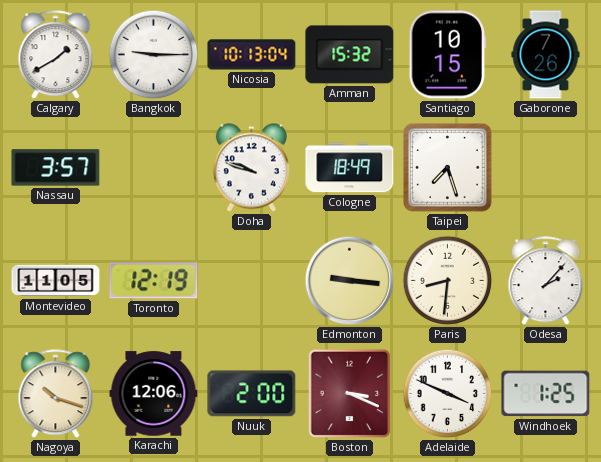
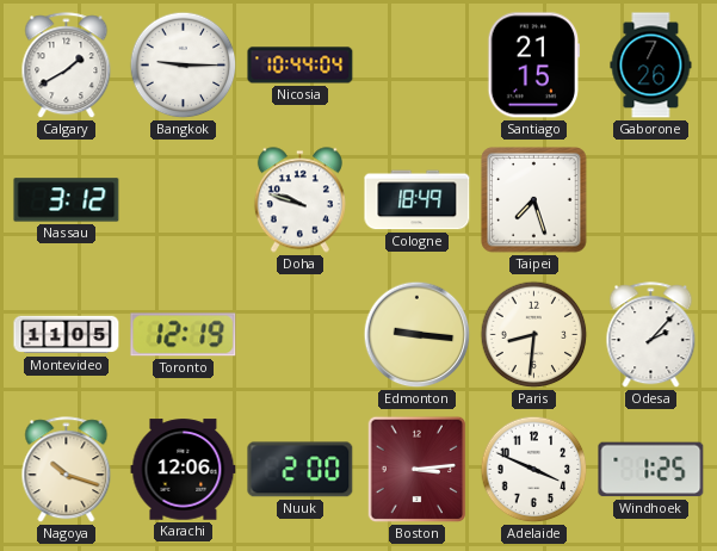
Nicosia: 10:13 -> 10:44 (301, 66)
Amman: 15:32 -> none (350, 55)
Santiago: 10:15 -> 21:15 (534, 66)
Nassau: 3:57 -> 3:12 (67, 200)
Boston: 3:19 -> 3:14 (418, 470)
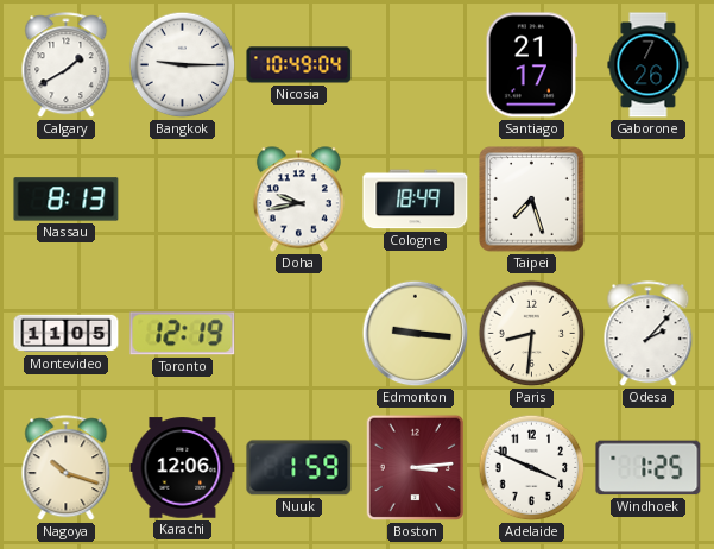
Nicosia: 10:44 -> 10:49 (299, 65)
Santiago: 21:15 -> 21:17 (532, 65)
Nassau: 3:12 -> 8:13 (67, 200)
Doha: 9:48 -> 9:43 (298, 200)
Nuuk: 2:00 -> 1:59 (299, 468)
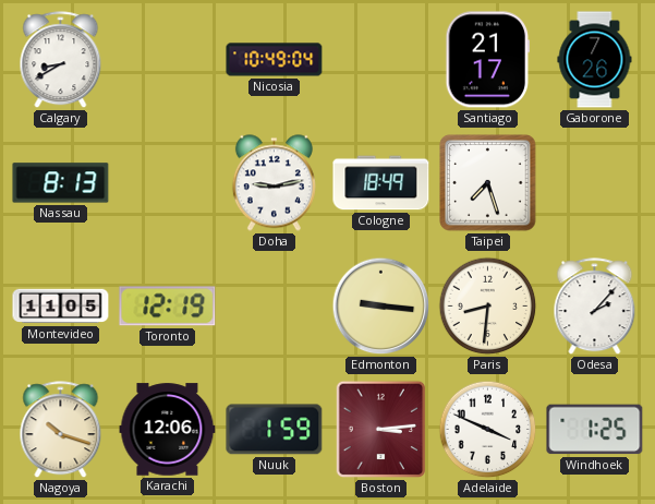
Calgary: 1:40 -> 8:40 (61, 60)
Bangkok: 9:15 -> none (183, 65)
Doha: 9:43 -> 9:13 (274, 183)
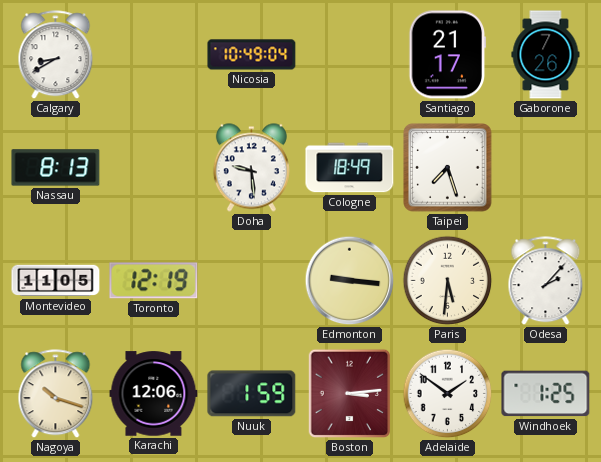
Doha: 9:13 -> 9:29 (251, 168)
Paris: 8:31 -> 5:31 (448, 281)
Adelaide: 3:49 -> 1:51 (448, 394)
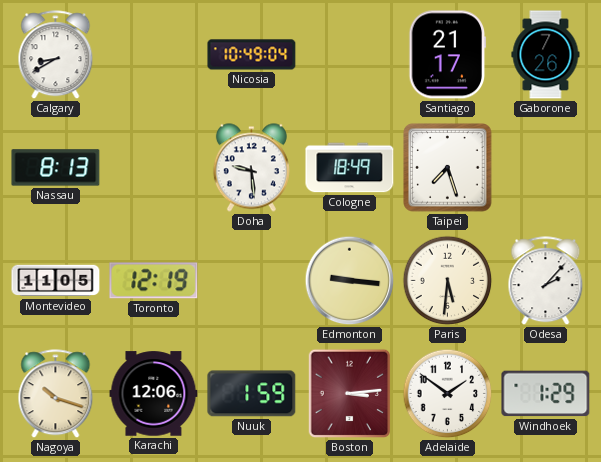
Windhoek: 1:25 -> 1:29 (546, 394)
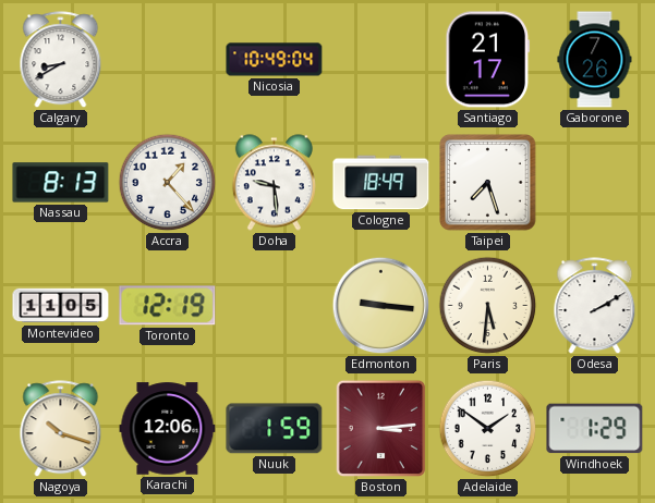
Accra: none -> 1:23 (168, 183)
Odesa: 2:07 -> 2:10 (595, 306)
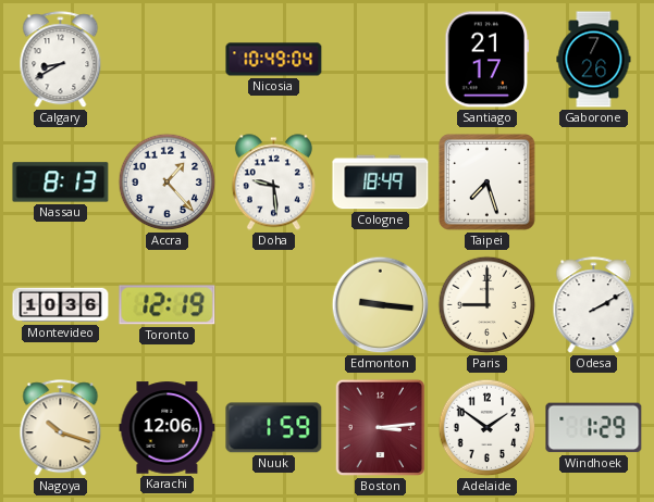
Montevideo: 11:05 -> 10:36 (61, 305)
Paris: 5:31 -> 9:00 (488, 305)
